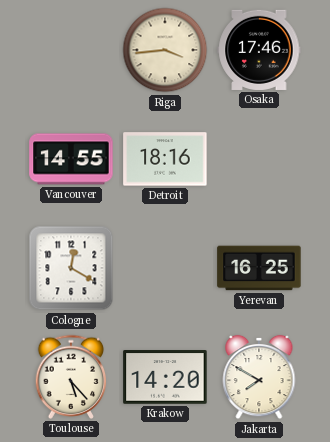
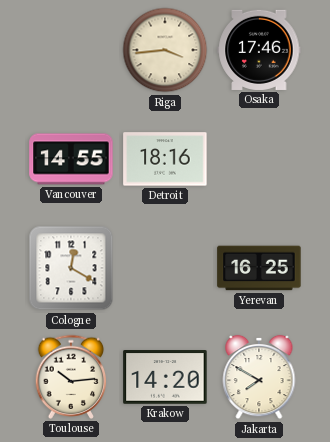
Toulouse: 5:23 -> 10:14 (71, 377)
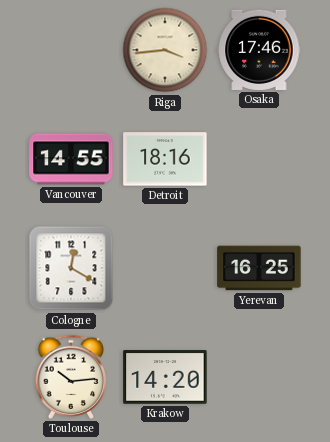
Jakarta: 7:50 -> none (259, 377)
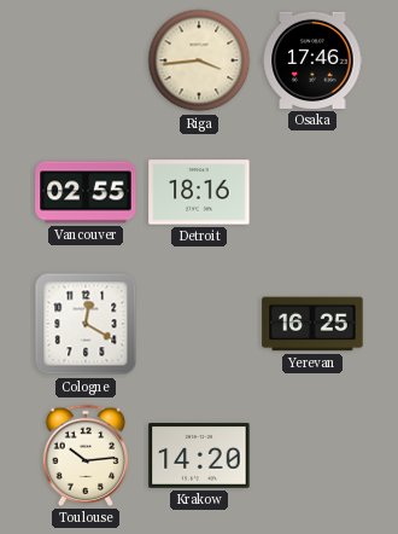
Vancouver: 14:55 -> 02:55 (86, 192)
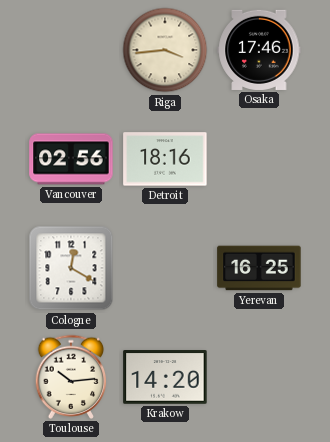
Vancouver: 02:55 -> 02:56 (71, 159)
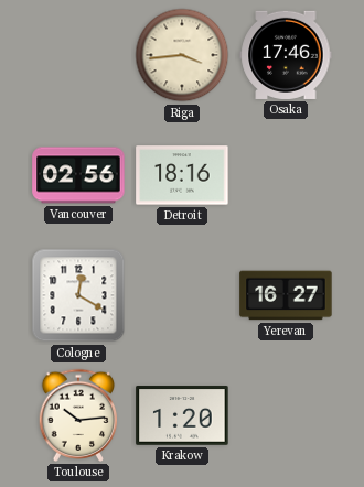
Yerevan: 16:25 -> 16:27 (286, 295)
Krakow: 14:20 -> 1:20 (182, 415)
